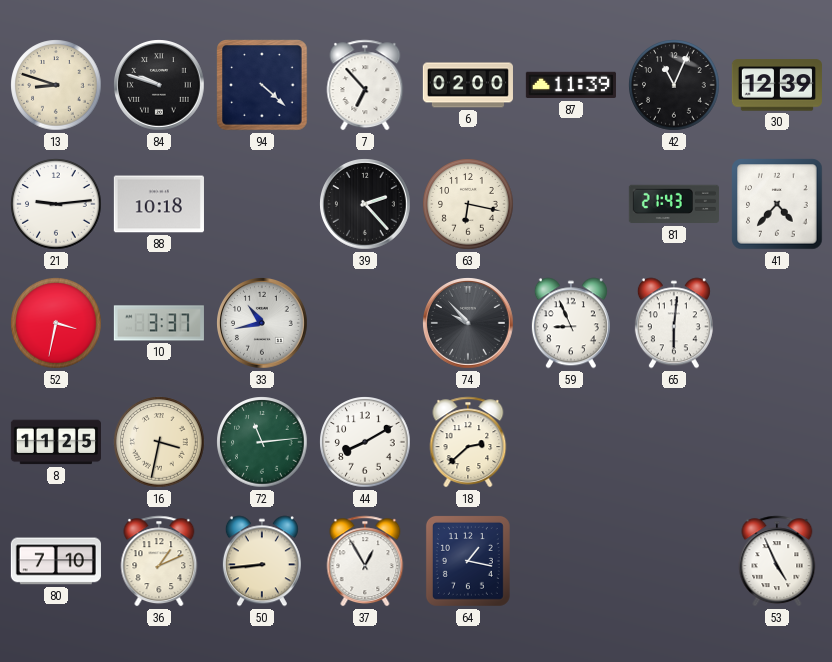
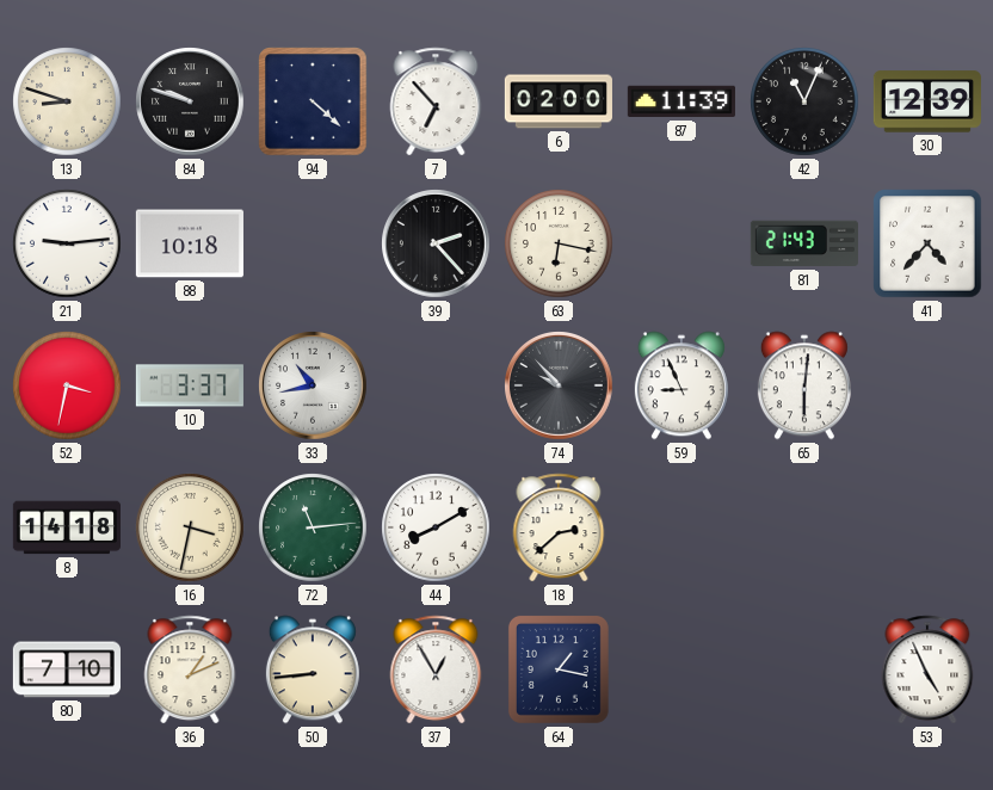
8: 11:25 -> 14:18 (67, 527)
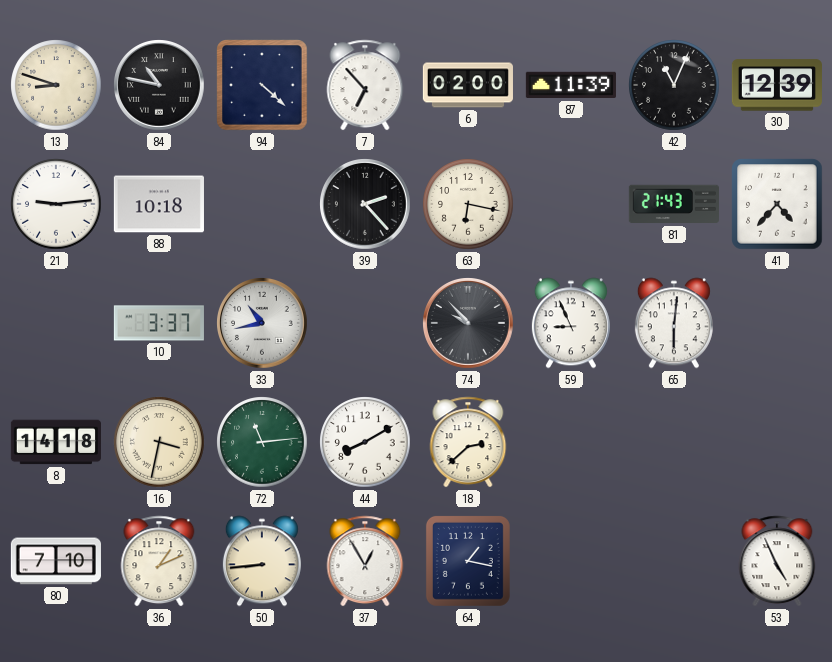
84: 9:48 -> 10:47 (159, 85)
52: 3:32 -> none (67, 385)
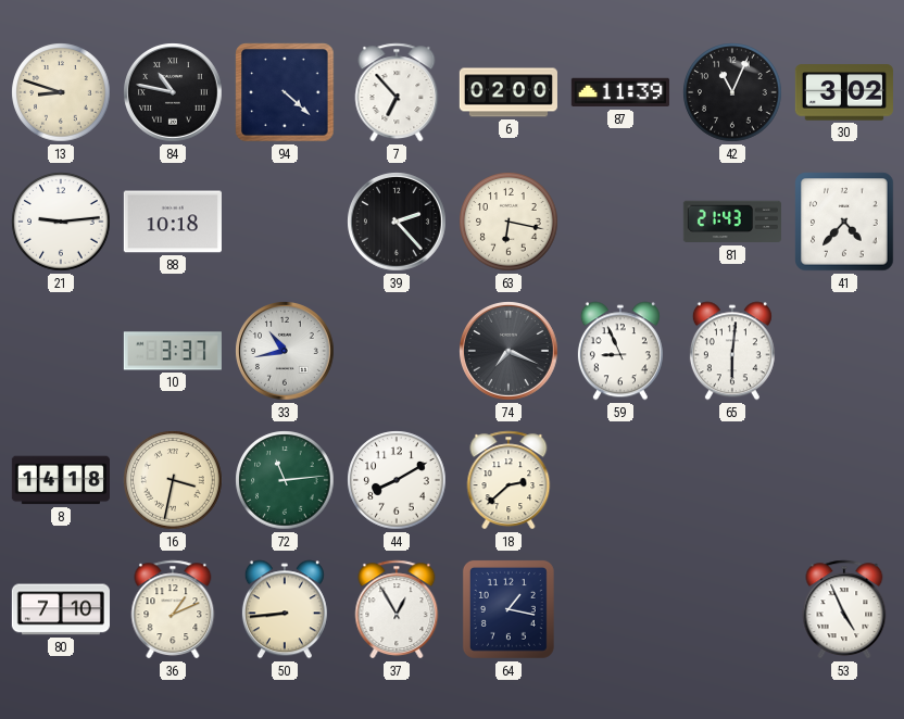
30: 12:39 -> 3:02 (844, 92)
74: 9:53 -> 7:19 (508, 351)
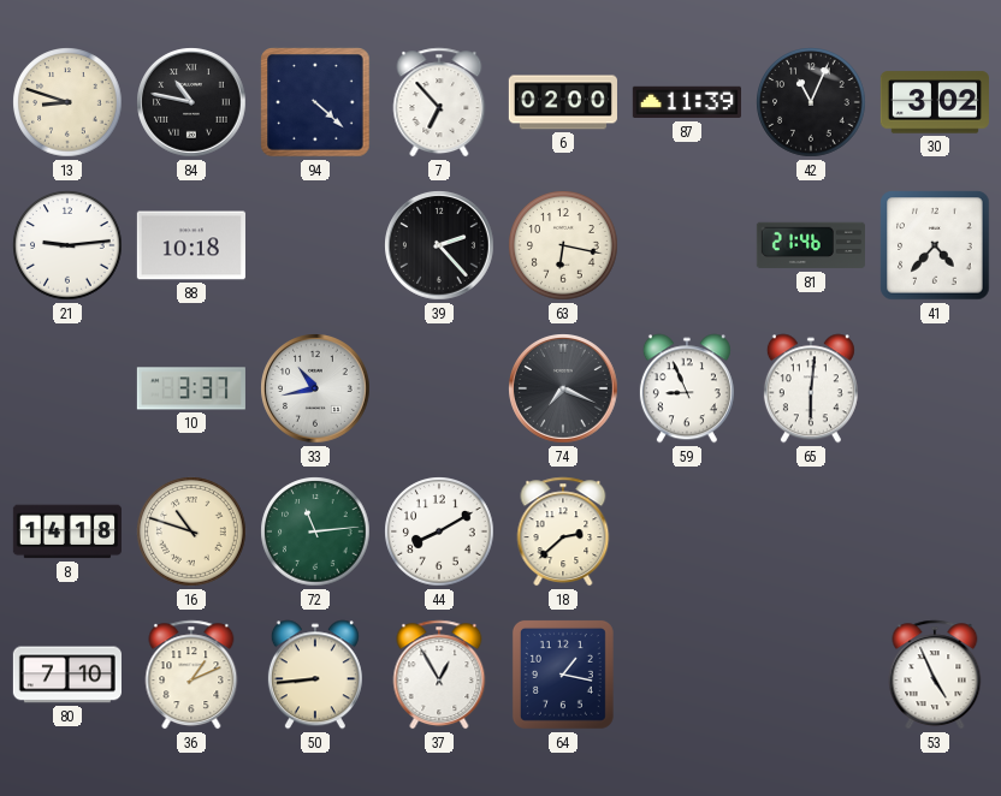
81: 21:43 -> 21:46 (811, 245)
16: 3:32 -> 10:48 (191, 531)
